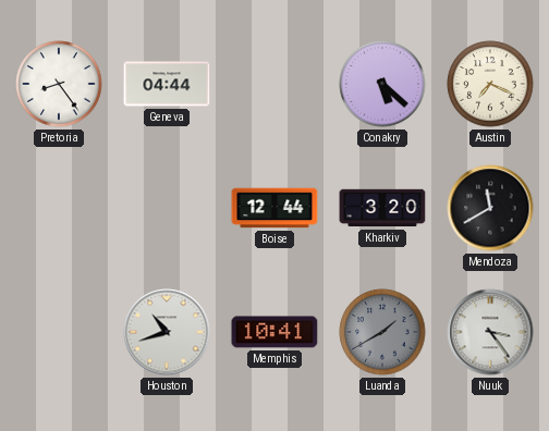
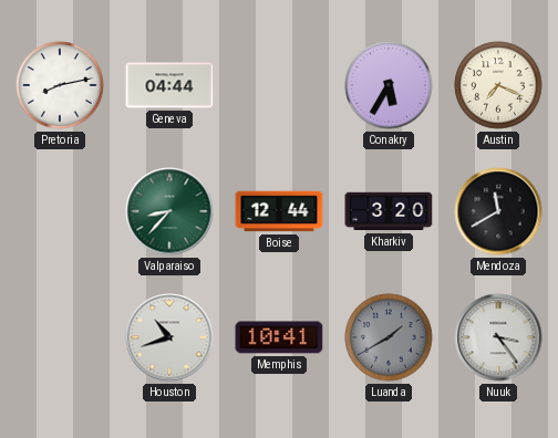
Pretoria: 8:24 -> 8:13 (60, 85)
Conakry: 5:22 -> 5:35 (389, 85)
Valparaiso: none -> 8:37 (169, 211)
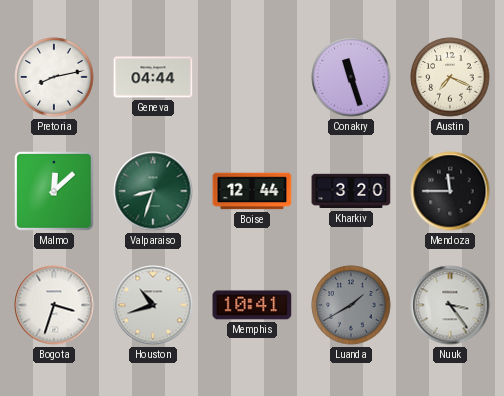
Conakry: 5:35 -> 11:27 (351, 77)
Malmo: none -> 12:08 (55, 192)
Valparaiso: 8:37 -> 8:33 (153, 191)
Mendoza: 11:40 -> 11:45 (450, 191)
Bogota: none -> 3:33 (54, 305)
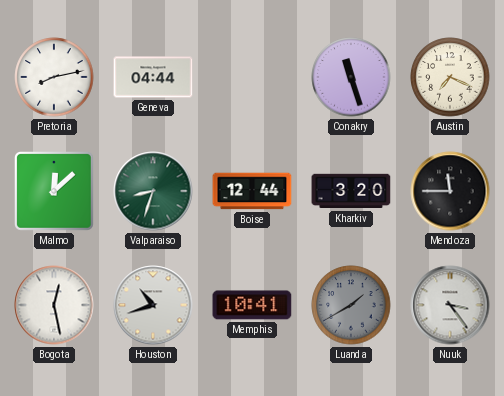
Bogota: 3:33 -> 12:28 (54, 305)
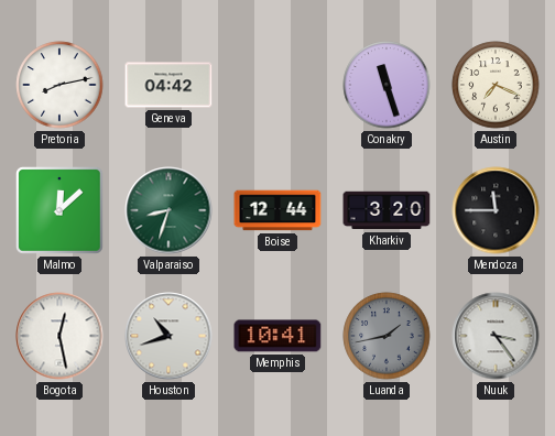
Geneva: 04:44 -> 04:42 (168, 85)
Luanda: 1:40 -> 1:43 (387, 336)
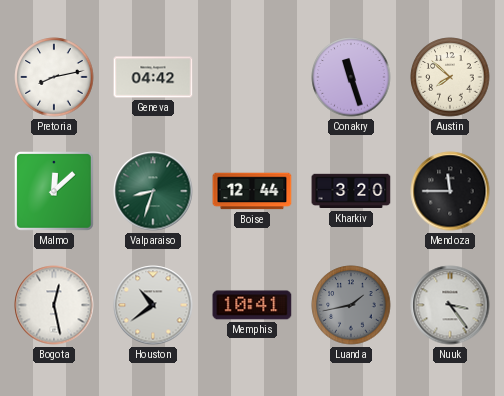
Austin: 7:19 -> 7:52 (450, 77)
Houston: 10:42 -> 10:39 (153, 305)
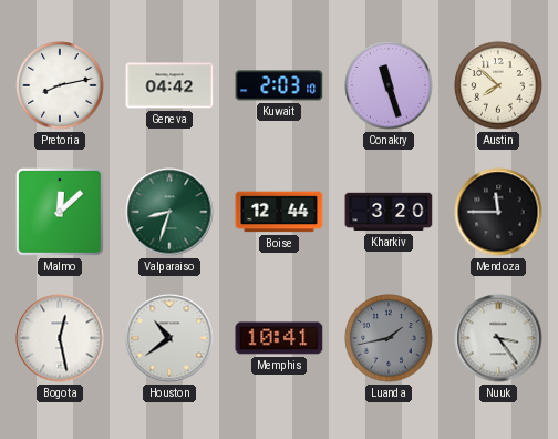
Kuwait: none -> 2:03 (279, 85)
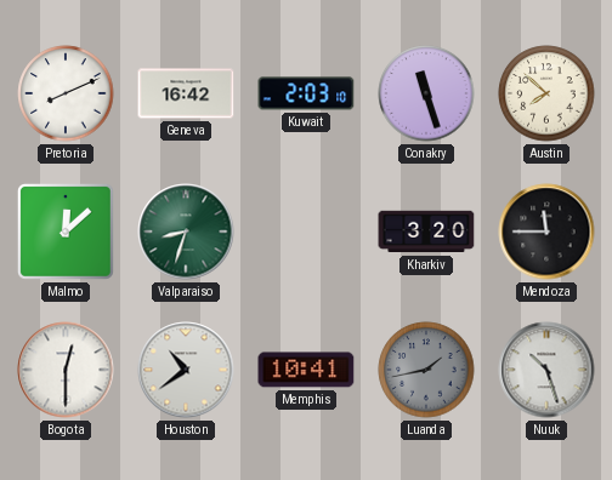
Pretoria: 8:13 -> 8:11 (66, 93)
Geneva: 04:42 -> 16:42 (186, 93)
Boise: 12:44 -> none (279, 212)
Bogota: 12:28 -> 12:30 (66, 370)
Nuuk: 3:24 -> 10:27 (546, 370)
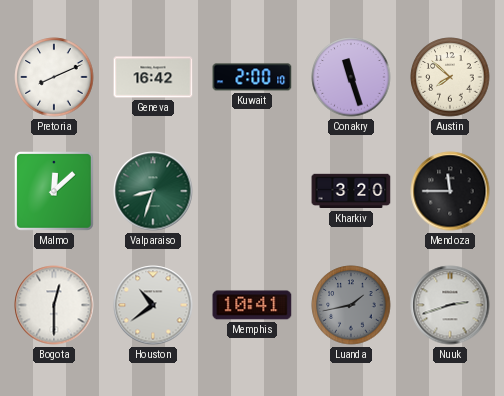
Kuwait: 2:03 -> 2:00 (252, 77)
Nuuk: 10:27 -> 2:42 (450, 305)
